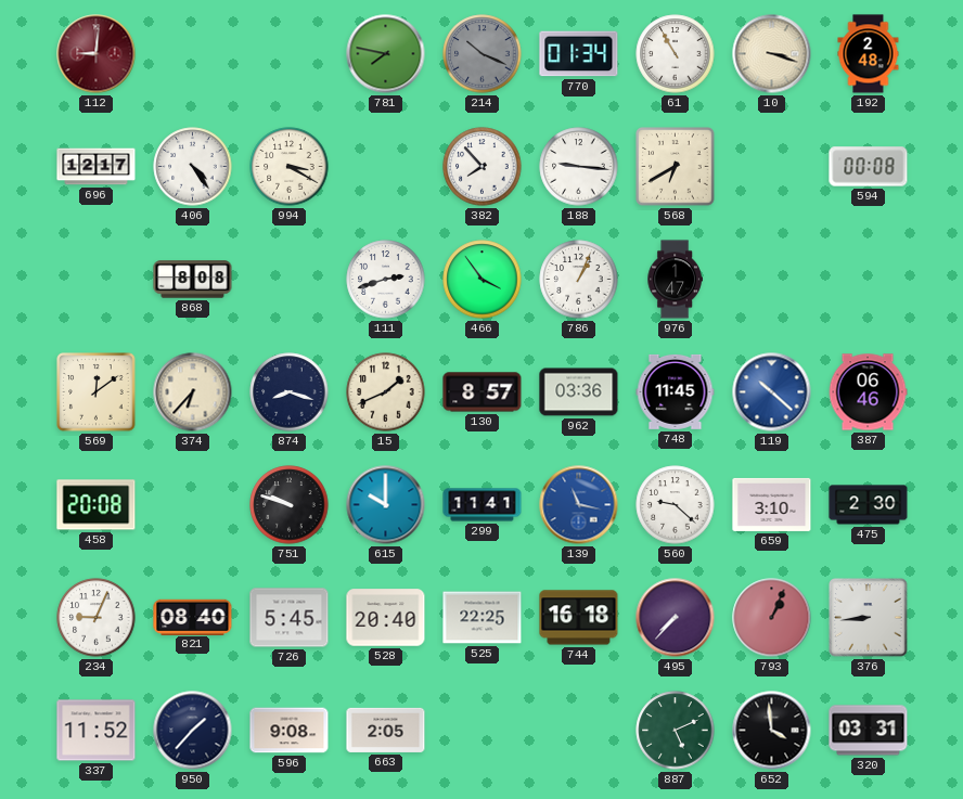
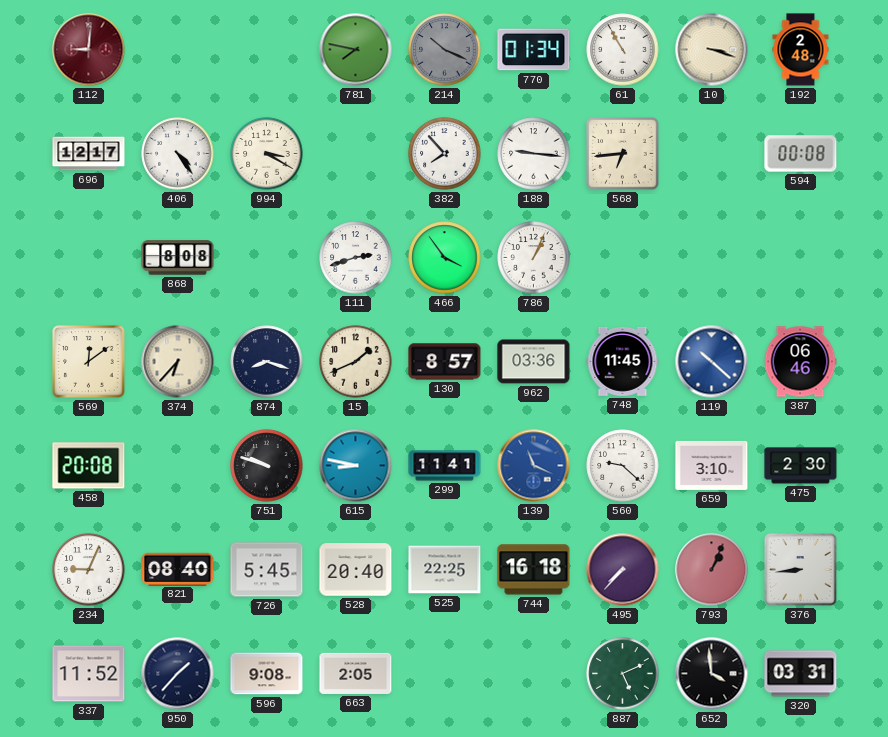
568: 6:40 -> 6:44 (623, 154)
976: 1:47 -> none (675, 280)
615: 10:00 -> 8:47 (356, 466)
139: 11:17 -> 11:19 (534, 466)
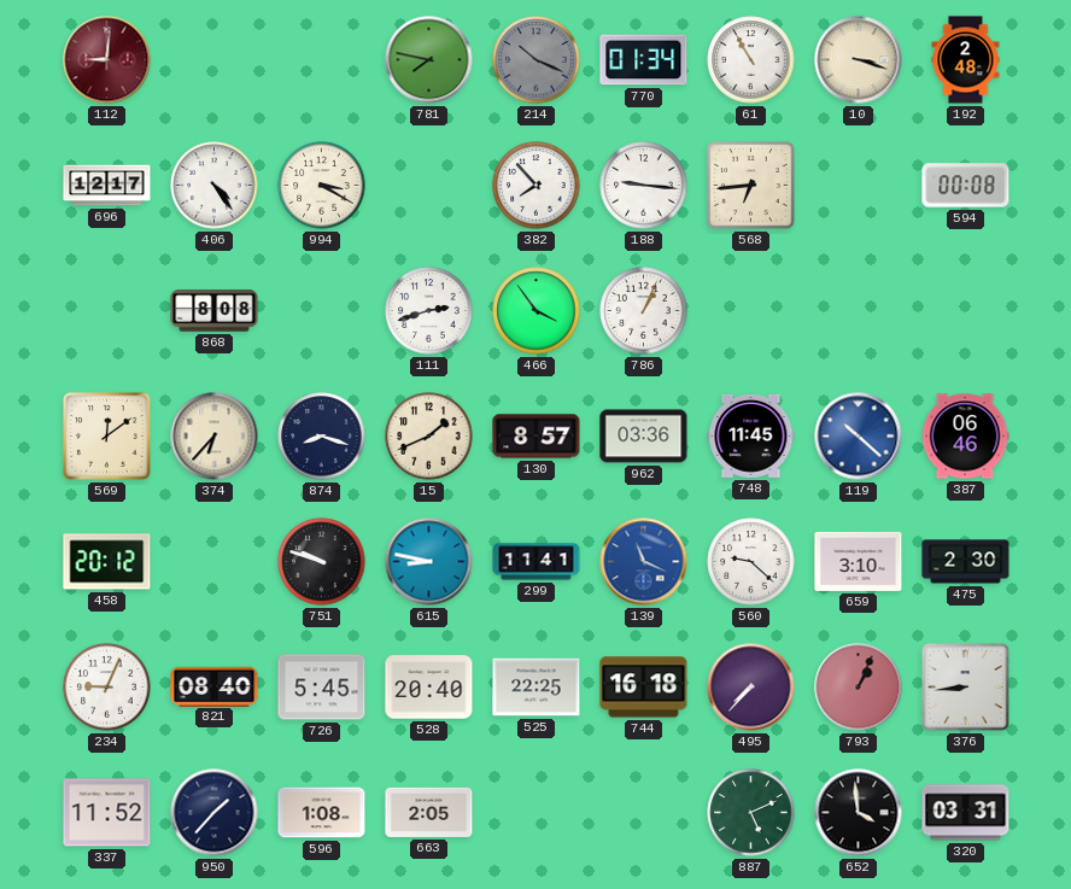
458: 20:08 -> 20:12 (107, 562)
596: 9:08 -> 1:08 (322, 813)
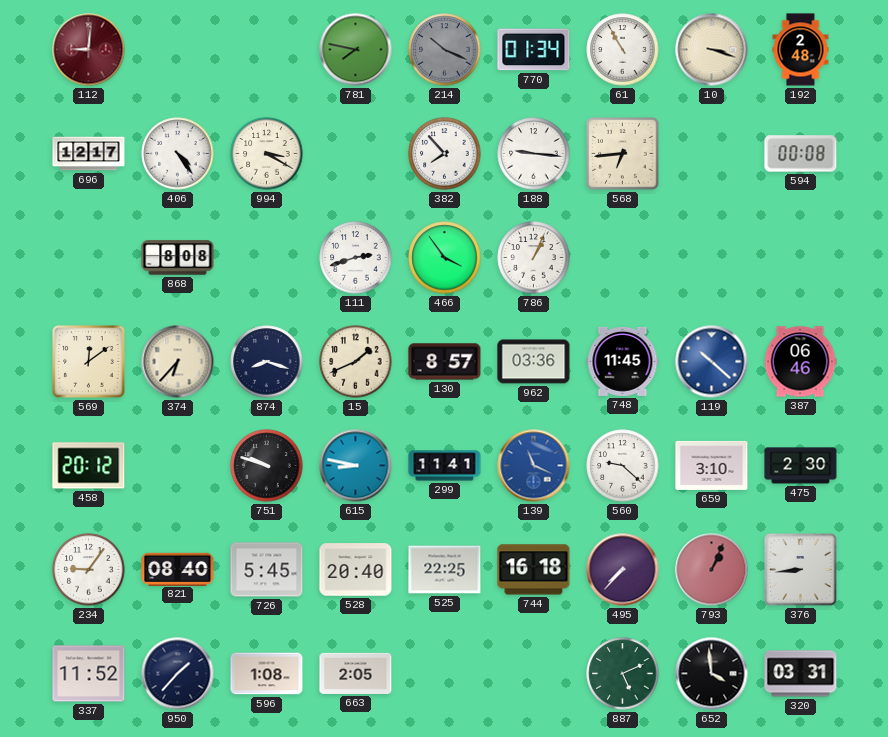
234: 9:04 -> 9:06 (89, 570)
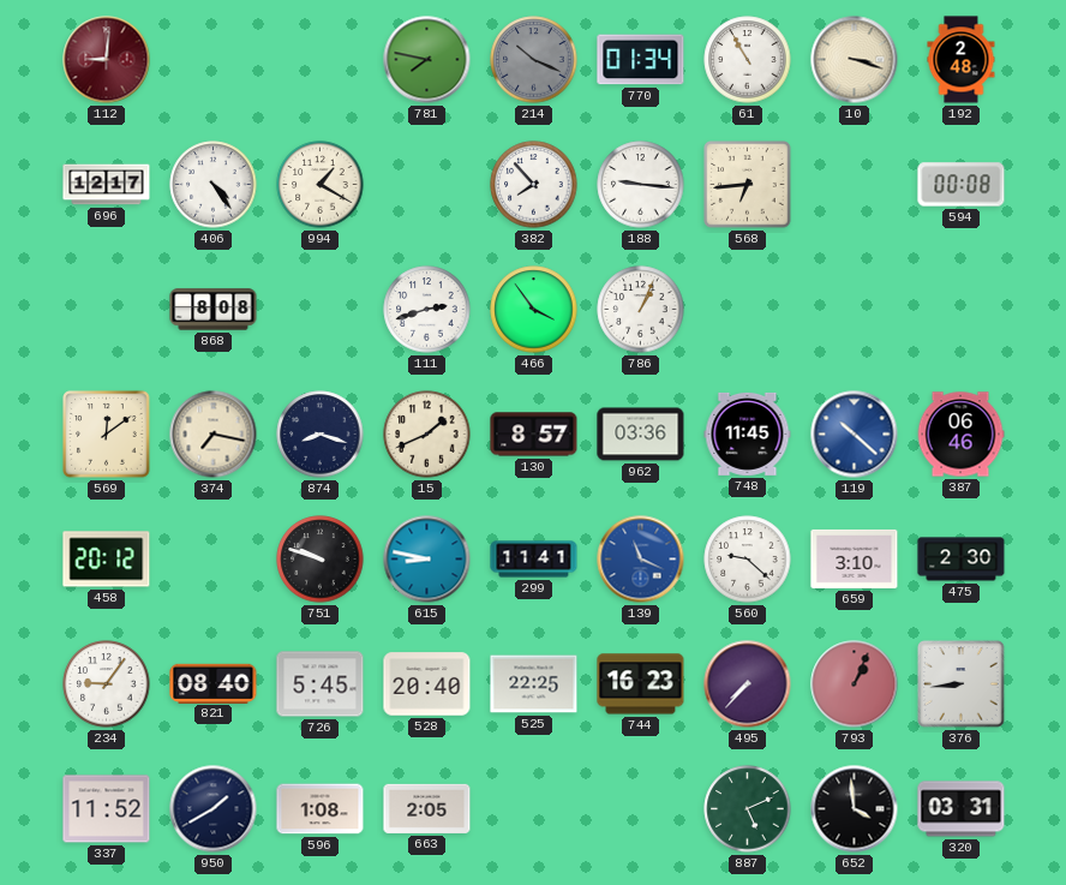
994: 3:20 -> 1:20 (321, 185)
374: 6:37 -> 7:17 (214, 435)
744: 16:18 -> 16:23 (641, 684)
950: 1:37 -> 1:40 (214, 809)
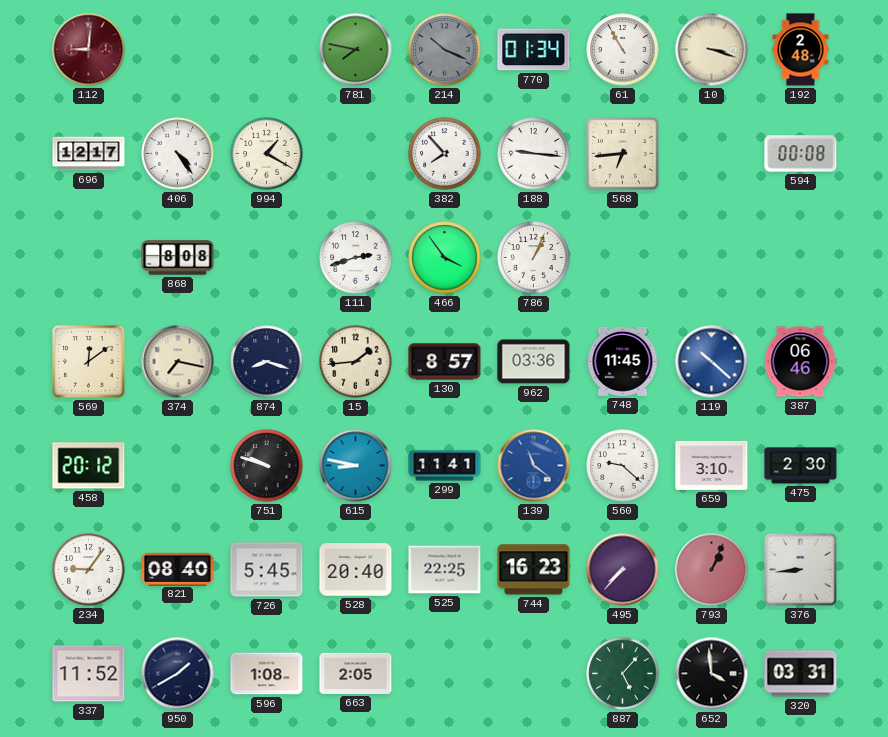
15: 1:41 -> 1:44 (356, 362)
139: 11:19 -> 11:21 (534, 466)
887: 5:11 -> 5:07 (623, 674)
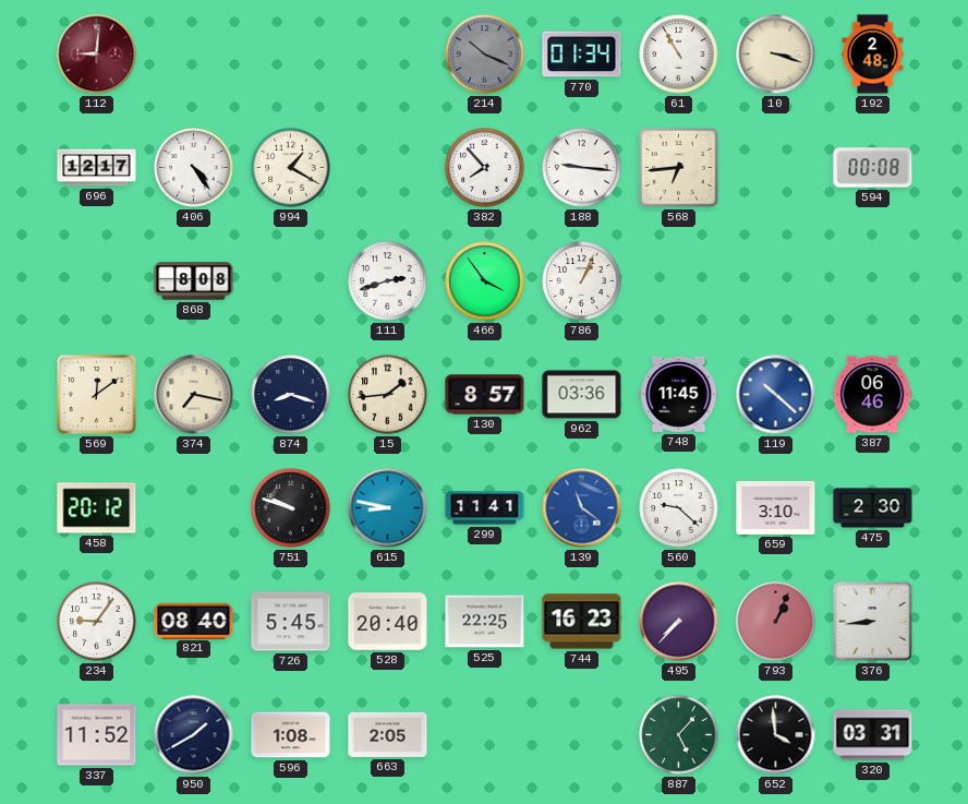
781: 7:47 -> none (356, 50)
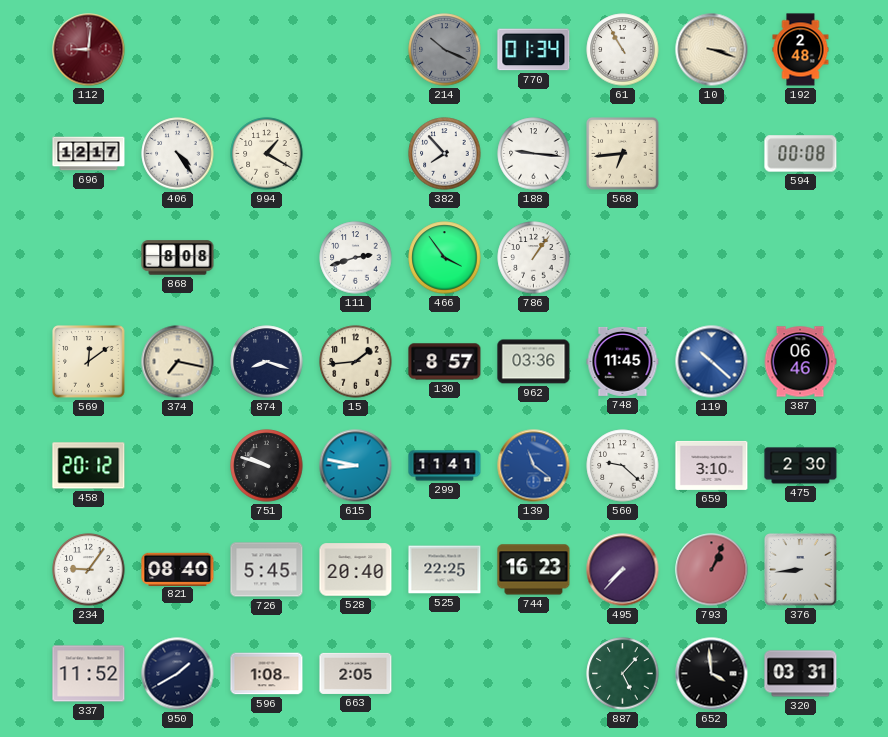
786: 1:04 -> 1:06 (534, 258)
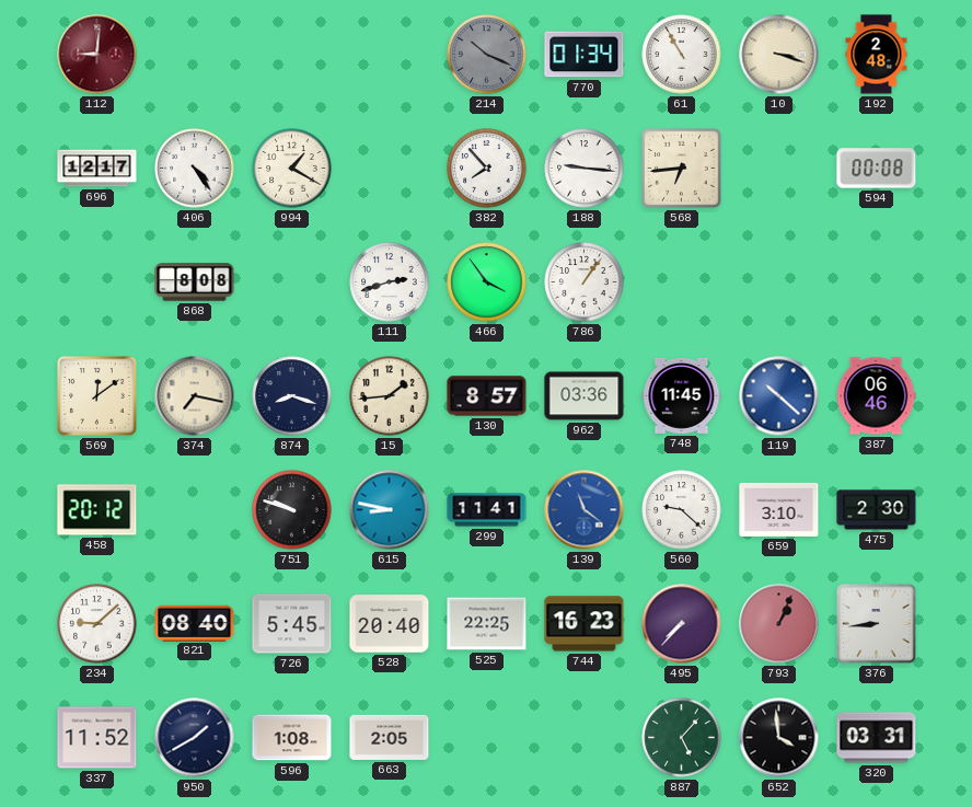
234: 9:06 -> 9:08 (97, 624)
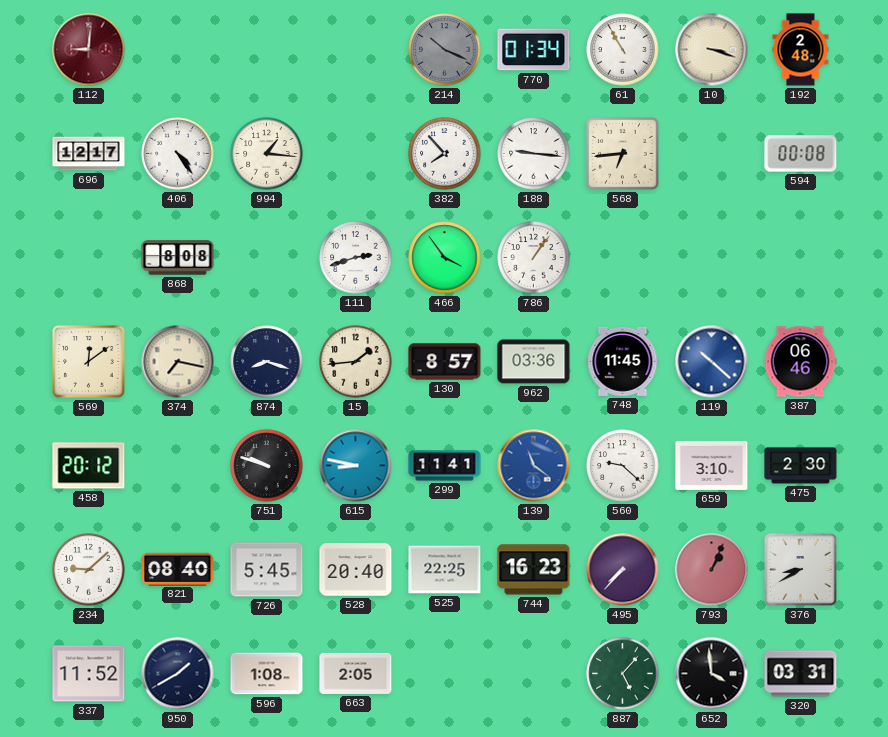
994: 1:20 -> 1:16 (267, 154)
376: 8:44 -> 8:40 (801, 570)
